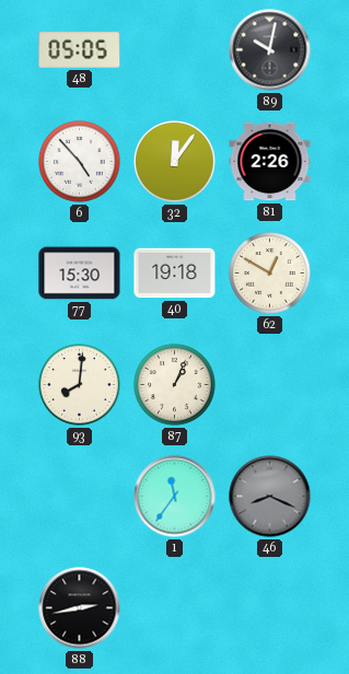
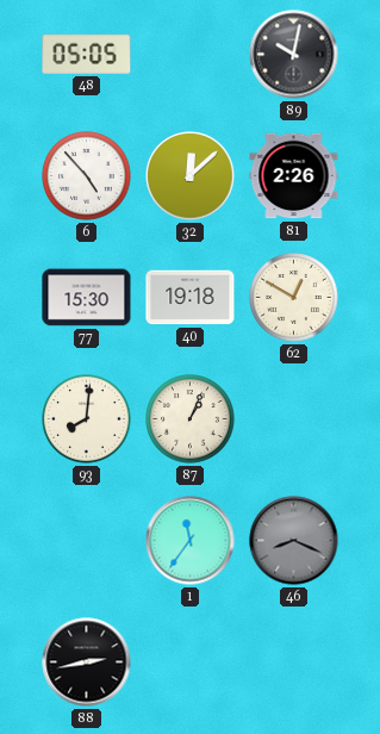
32: 12:06 -> 12:08 (191, 176)
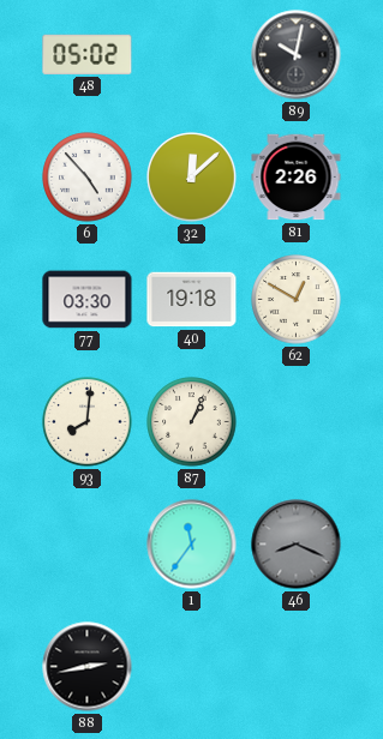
48: 05:05 -> 05:02 (88, 54)
77: 15:30 -> 03:30 (88, 300)
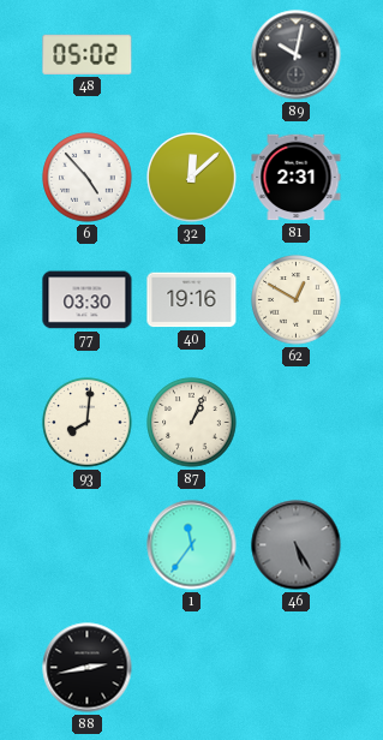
81: 2:26 -> 2:31 (297, 178)
40: 19:18 -> 19:16 (192, 300)
46: 8:19 -> 5:25 (297, 545)
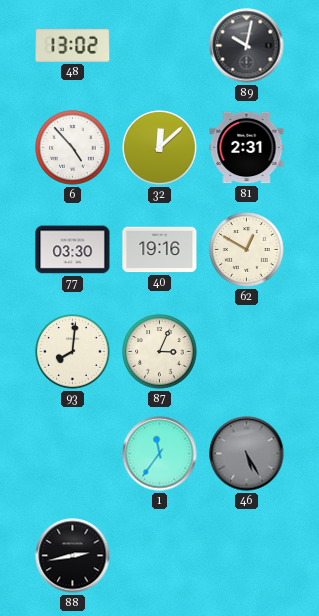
48: 05:02 -> 13:02 (73, 45)
87: 1:04 -> 3:04 (160, 352)
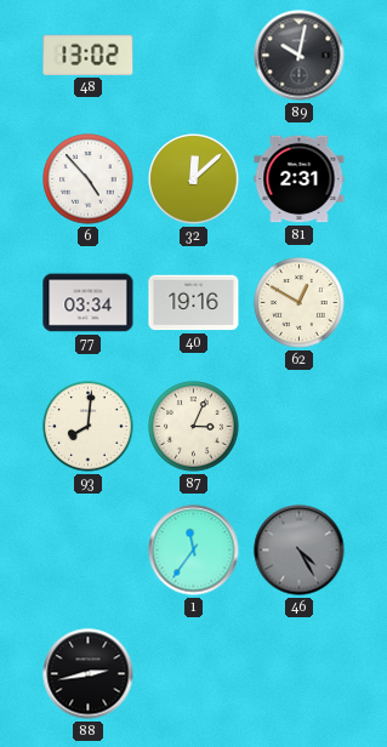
77: 03:30 -> 03:34 (89, 303)
46: 5:25 -> 4:25 (300, 551)
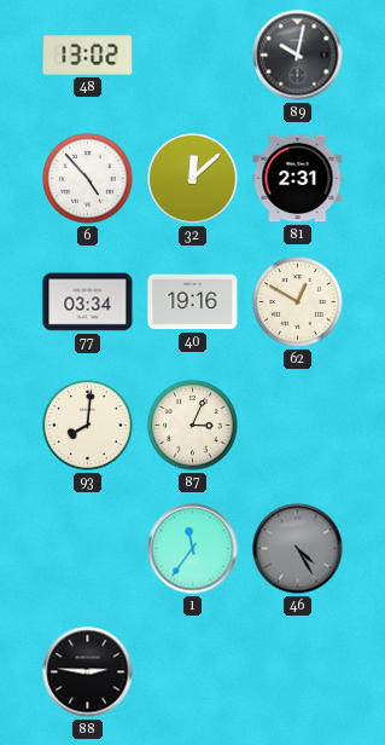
88: 2:43 -> 2:46 (88, 672)
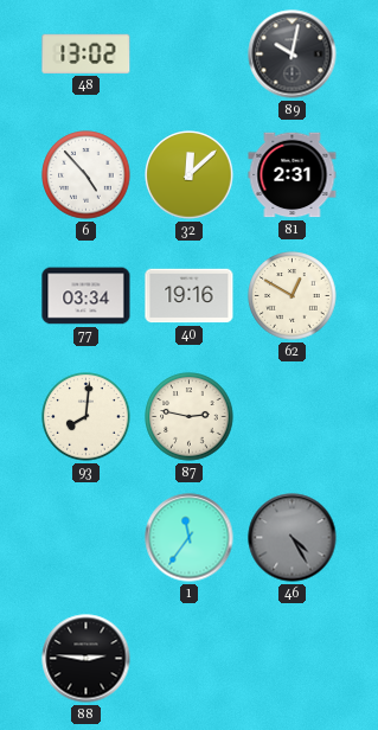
87: 3:04 -> 2:47 (190, 417)
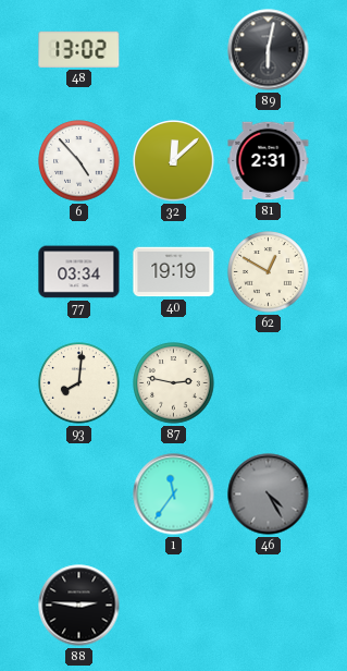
89: 10:02 -> 6:02 (269, 50)
40: 19:16 -> 19:19 (174, 272)
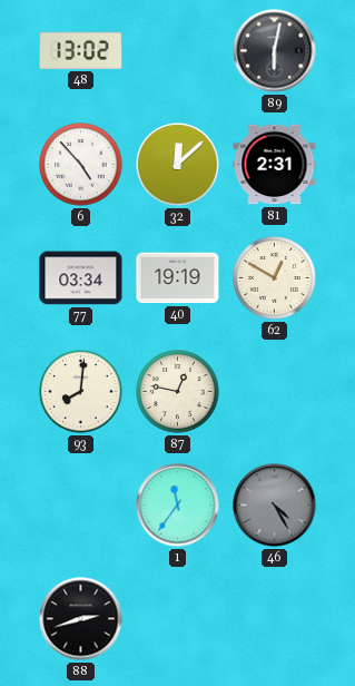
87: 2:47 -> 12:47 (178, 392)
88: 2:46 -> 2:42 (81, 619)
